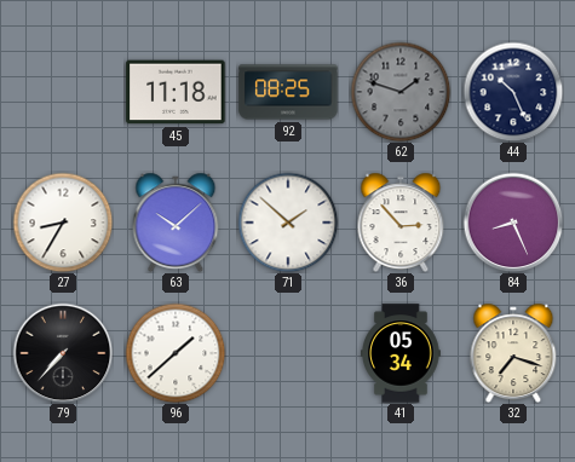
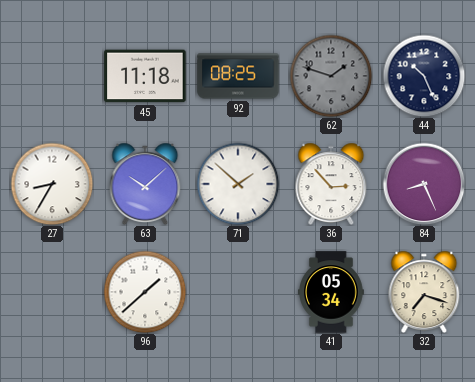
79: 7:37 -> none (63, 353)
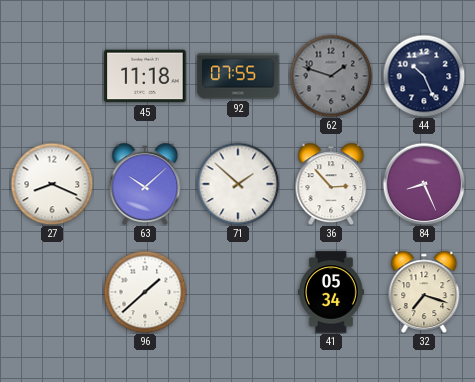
92: 08:25 -> 07:55 (238, 76)
27: 8:35 -> 8:19 (52, 184)
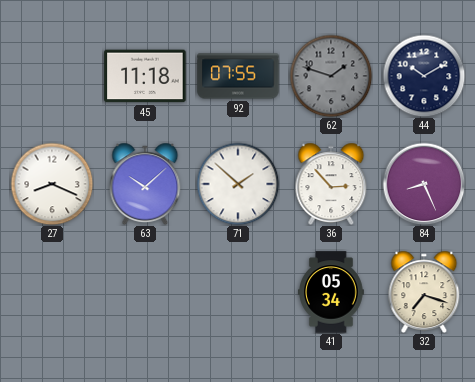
44: 10:26 -> 10:10 (424, 76)
96: 1:38 -> none (145, 292)
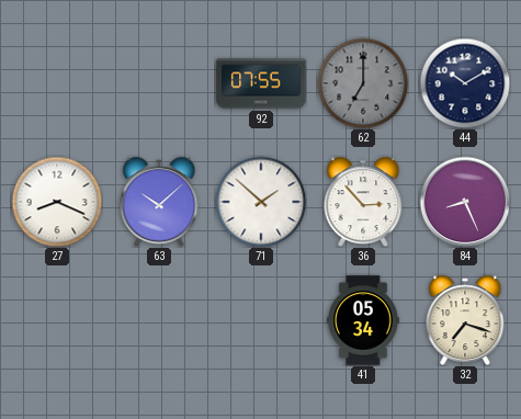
45: 11:18 -> none (145, 76)
62: 1:48 -> 7:00 (363, 83)
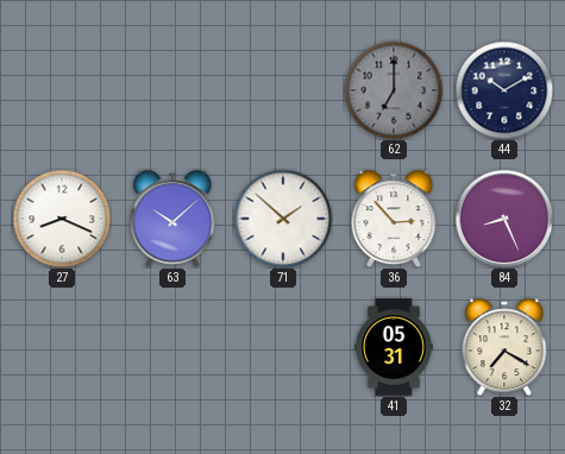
92: 07:55 -> none (261, 83)
41: 05:34 -> 05:31 (395, 347)
32: 7:18 -> 7:20 (504, 347)
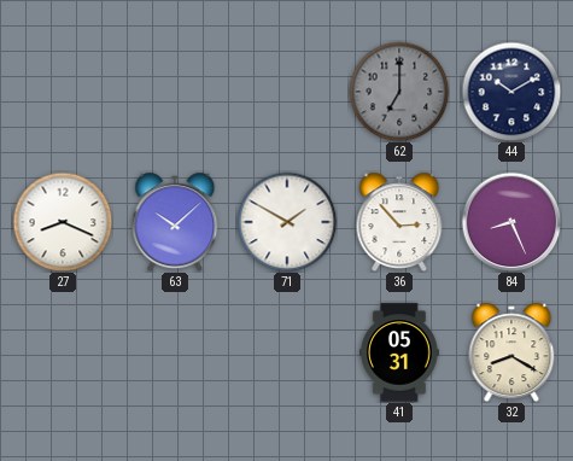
71: 1:52 -> 1:50 (287, 222)
32: 7:20 -> 8:20 (511, 352)
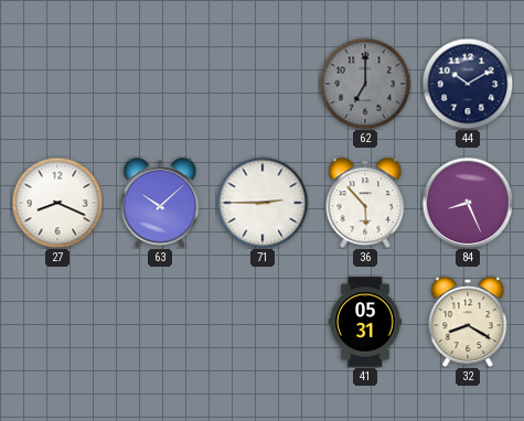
71: 1:50 -> 2:45 (263, 203)
36: 2:53 -> 5:53 (365, 203)
